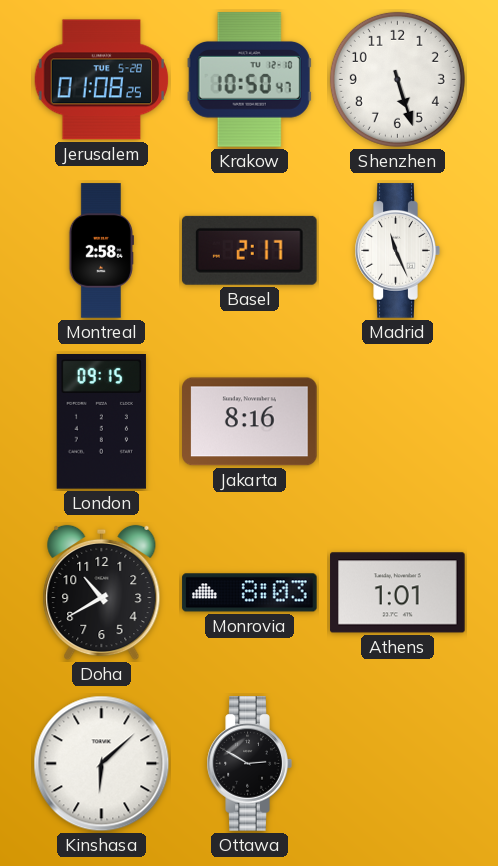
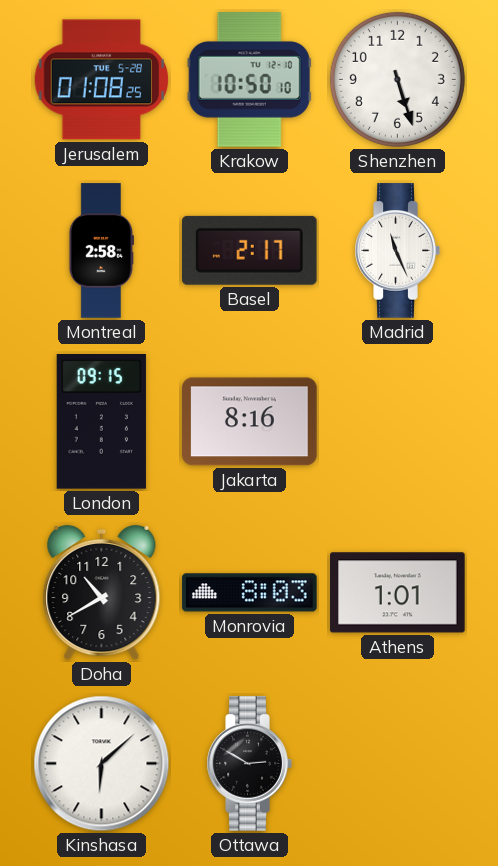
Krakow: 10:50:47 -> 10:50:10 (249, 80)
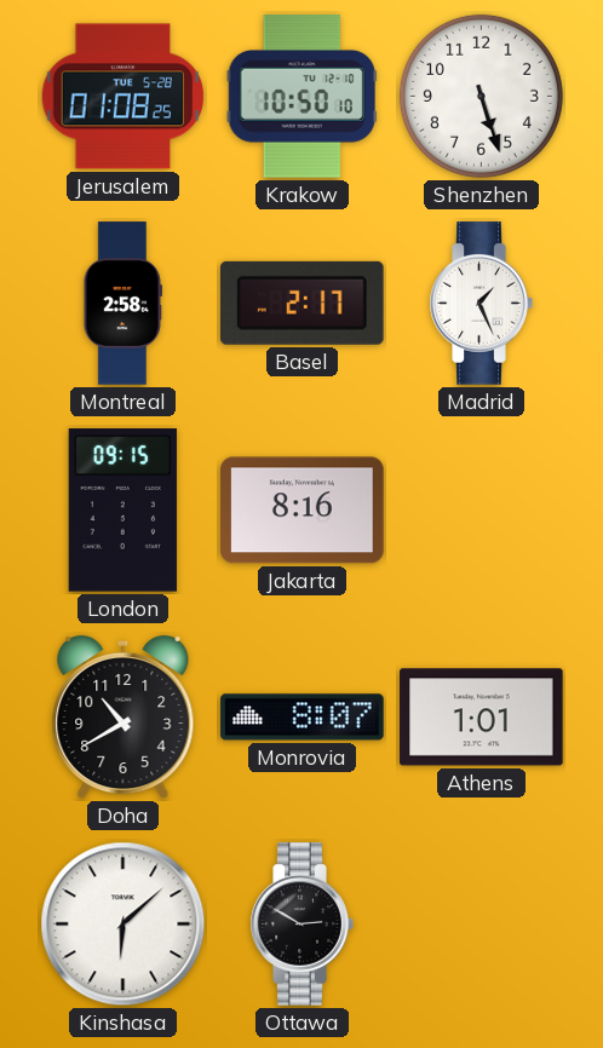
Madrid: 11:26 -> 1:26 (481, 304)
Monrovia: 8:03 -> 8:07 (303, 718)
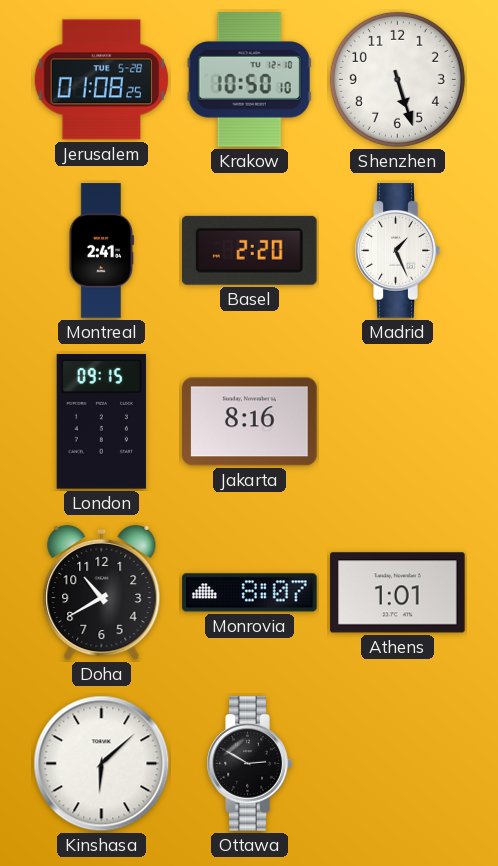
Montreal: 2:58 -> 2:41 (101, 251)
Basel: 2:17 -> 2:20 (249, 250)
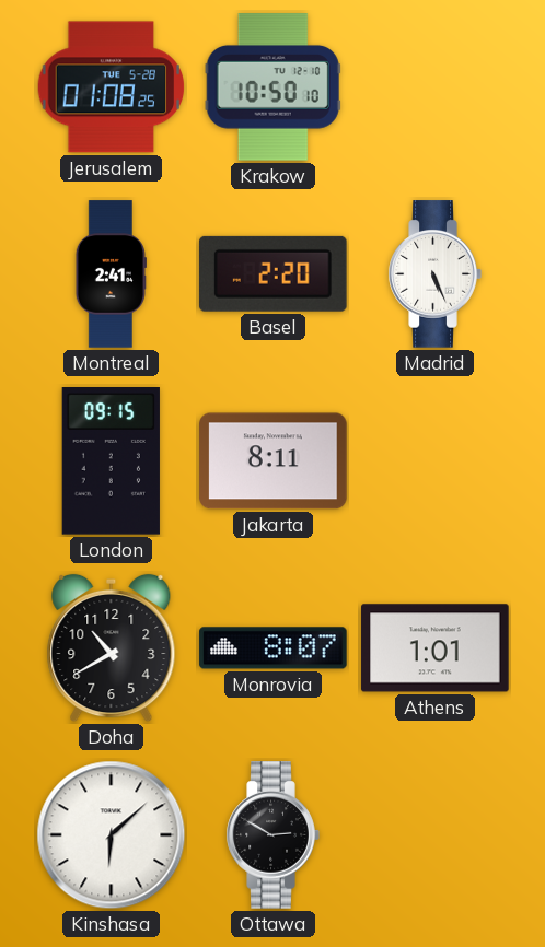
Shenzhen: 5:27 -> none (397, 79)
Madrid: 1:26 -> 5:26 (434, 274)
Jakarta: 8:16 -> 8:11 (274, 461)
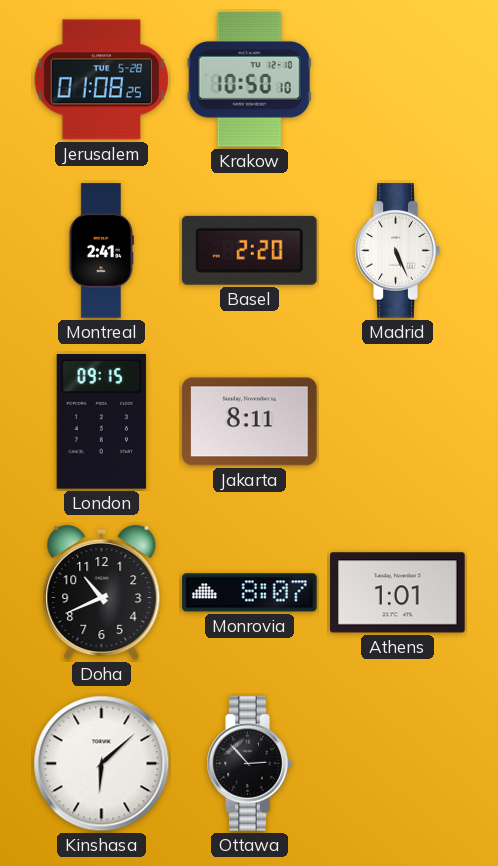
Doha: 10:40 -> 10:41 (102, 593)
Ottawa: 2:50 -> 2:53 (249, 764)
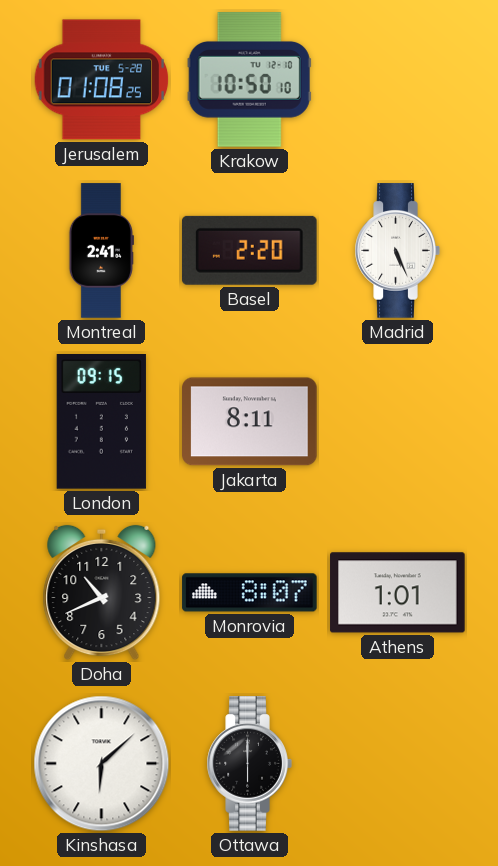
Ottawa: 2:53 -> 6:00 (249, 764)
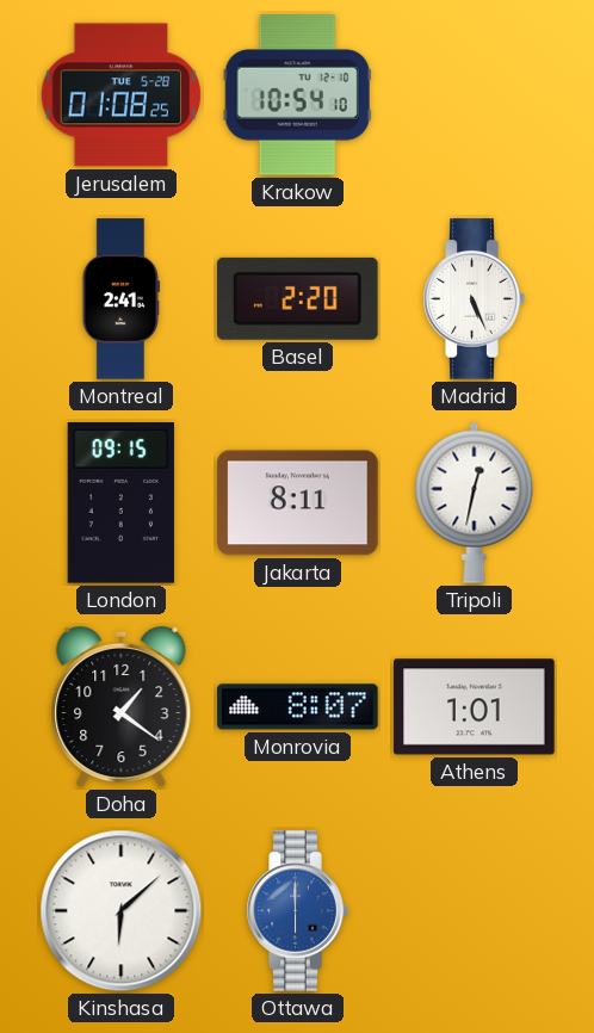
Krakow: 10:50 -> 10:54 (297, 95)
Tripoli: none -> 12:32 (475, 502)
Doha: 10:41 -> 1:21 (122, 707)
Ottawa dial: black -> blue (297, 911)
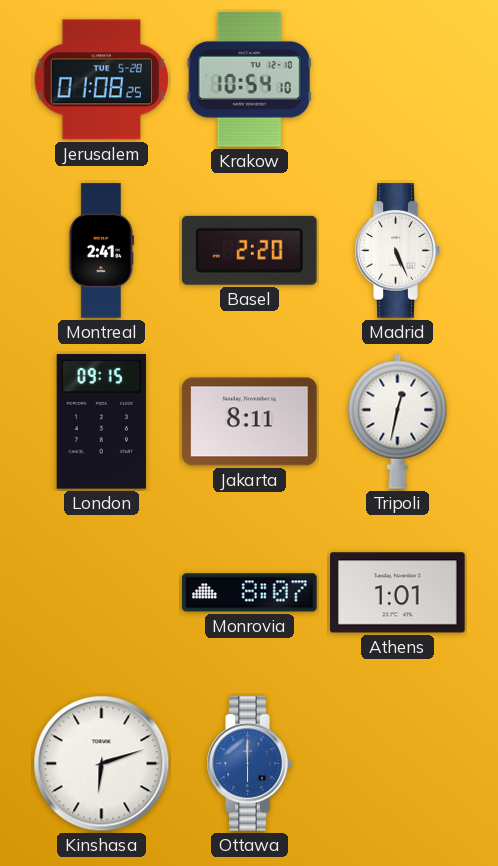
Doha: 1:21 -> none (122, 707)
Kinshasa: 6:08 -> 6:12 (102, 764)
